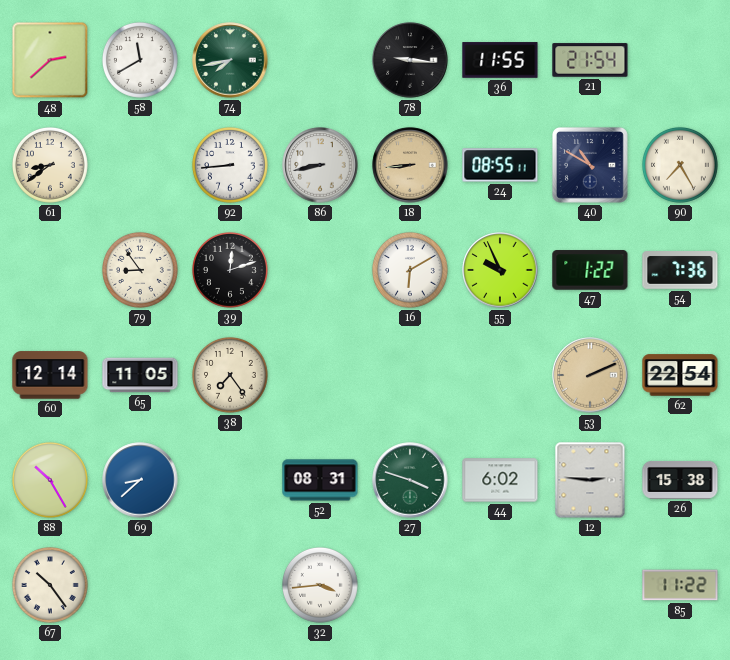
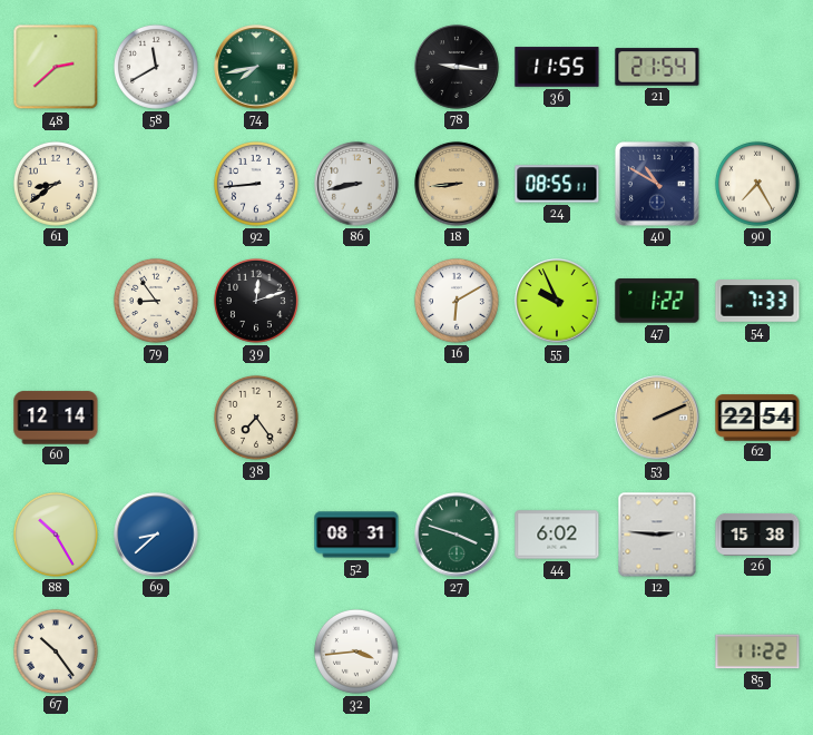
54: 7:36 -> 7:33 (757, 301)
65: 11:05 -> none (140, 375)
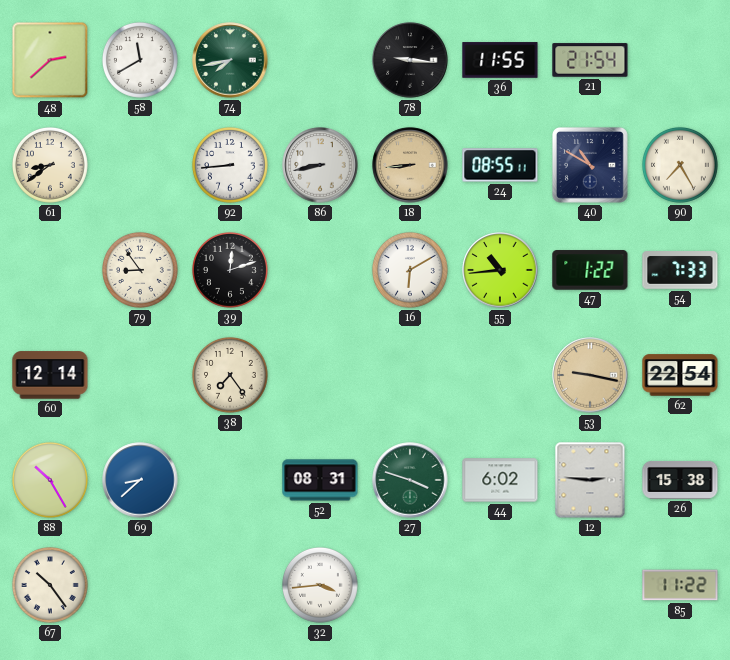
55: 9:56 -> 10:44 (500, 270)
53: 2:11 -> 9:17 (590, 375)
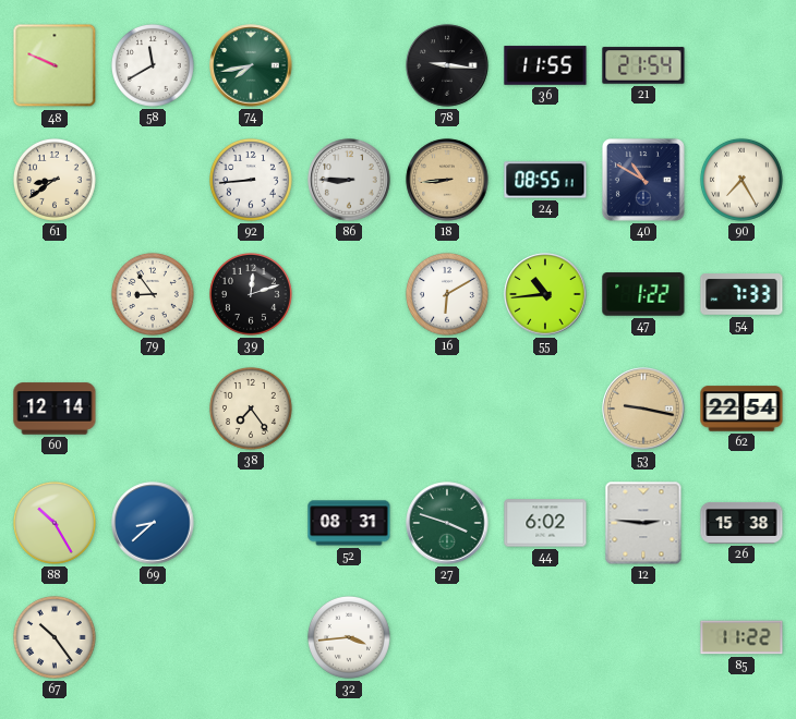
48: 2:38 -> 9:49 (55, 65)
86: 8:43 -> 8:45 (349, 180)
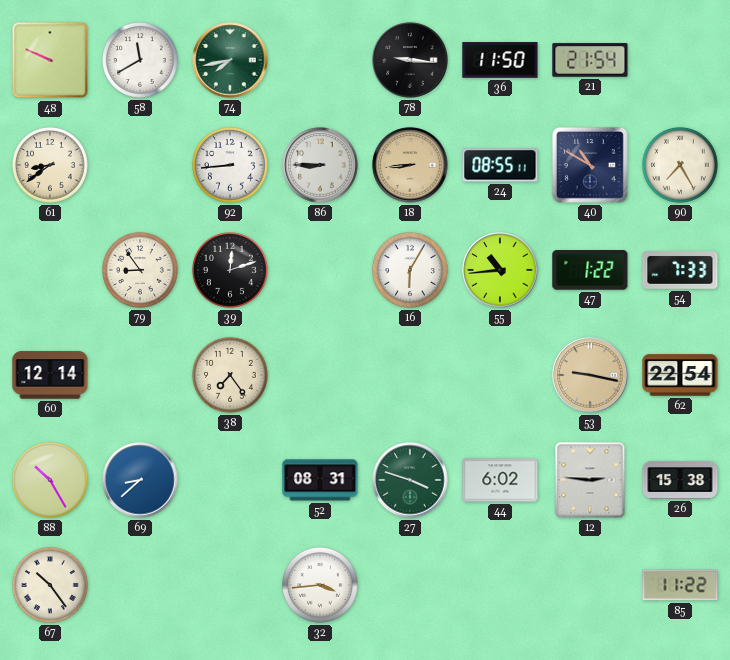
36: 11:55 -> 11:50 (500, 60)
16: 6:10 -> 6:05 (410, 270)
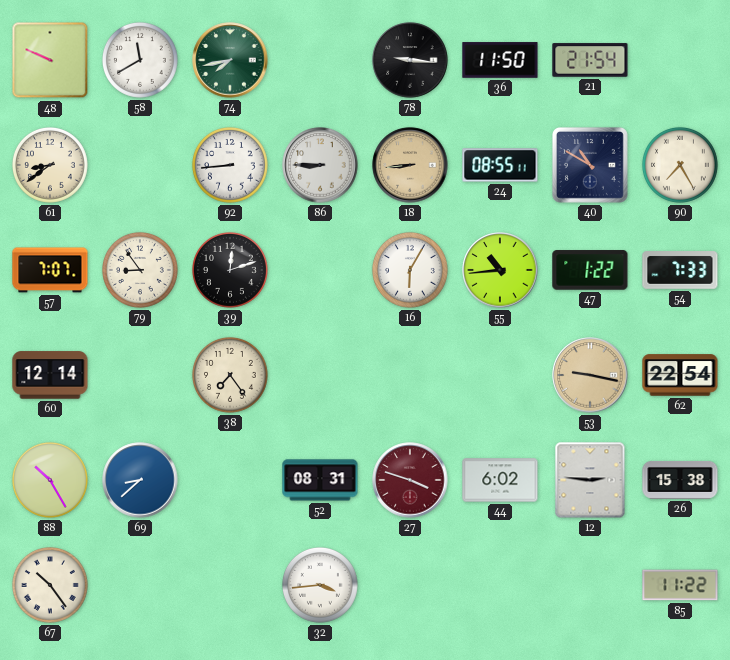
57: none -> 7:07 (50, 270)
27 dial: green -> burgundy (410, 480)
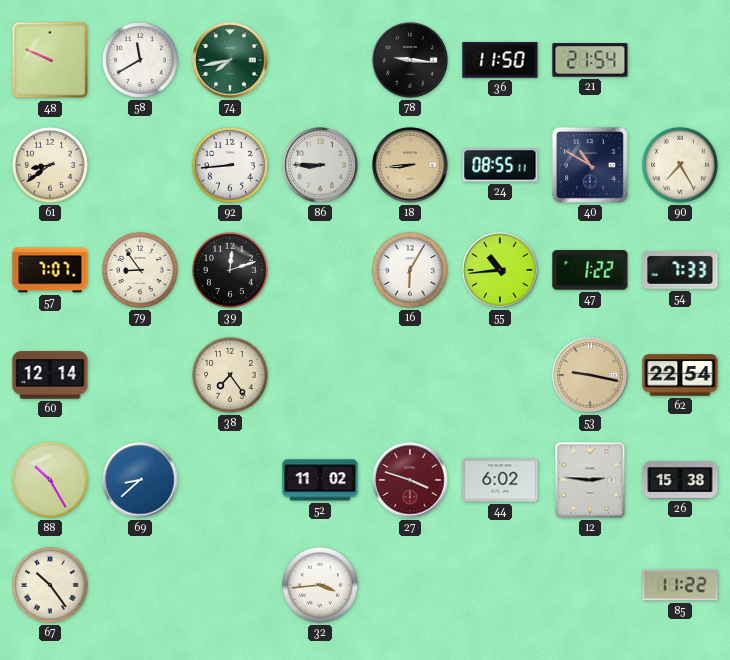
52: 08:31 -> 11:02 (320, 480)
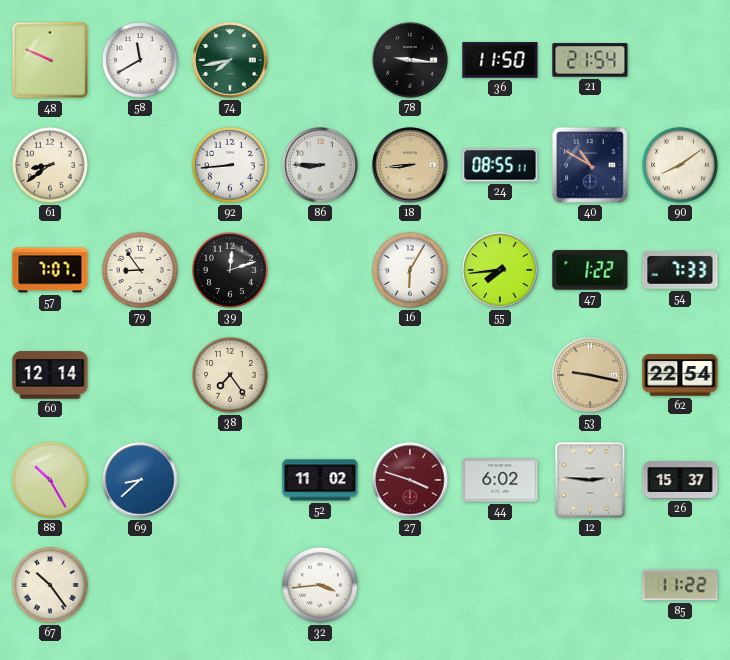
90: 7:25 -> 8:09 (680, 165)
55: 10:44 -> 7:44 (500, 270)
26: 15:38 -> 15:37 (680, 480)
